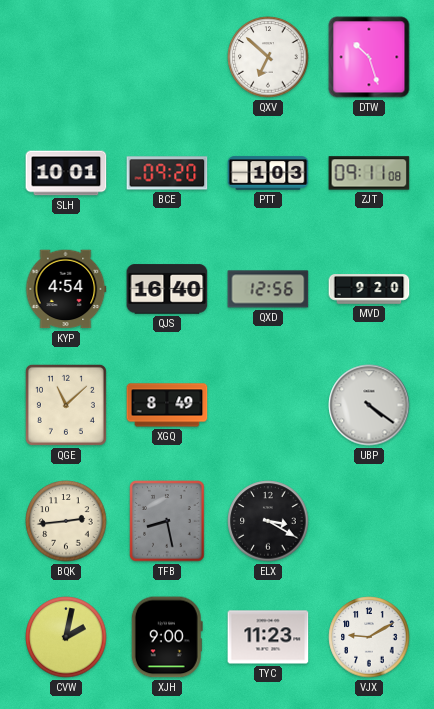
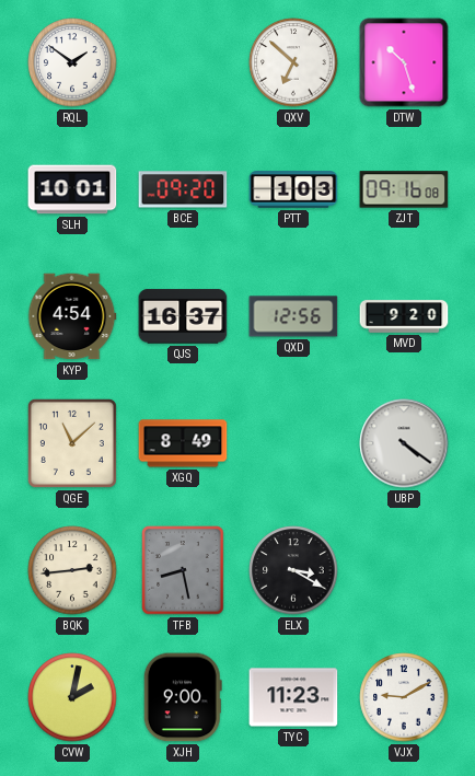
RQL: none -> 1:51 (72, 62)
ZJT: 09:11 -> 09:16 (404, 189)
QJS: 16:40 -> 16:37 (183, 316)
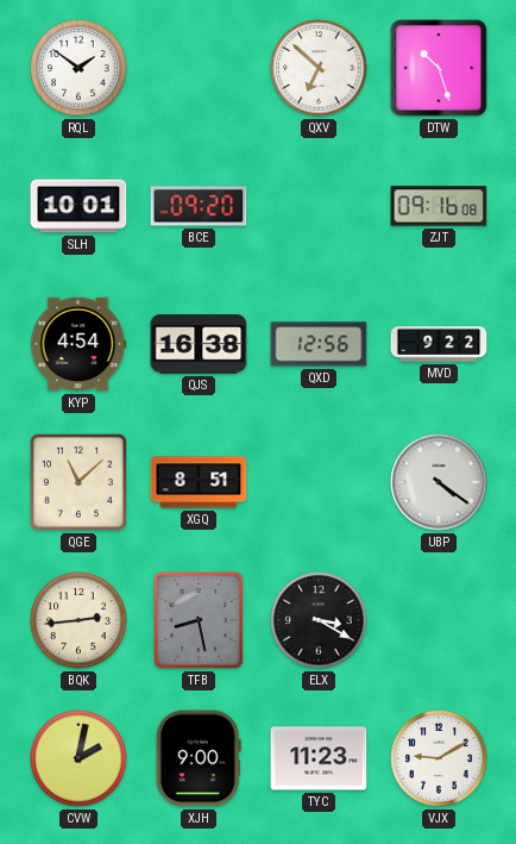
PTT: 1:03 -> none (293, 189)
QJS: 16:37 -> 16:38 (199, 344)
MVD: 9:20 -> 9:22 (439, 344)
XGQ: 8:49 -> 8:51 (199, 482)
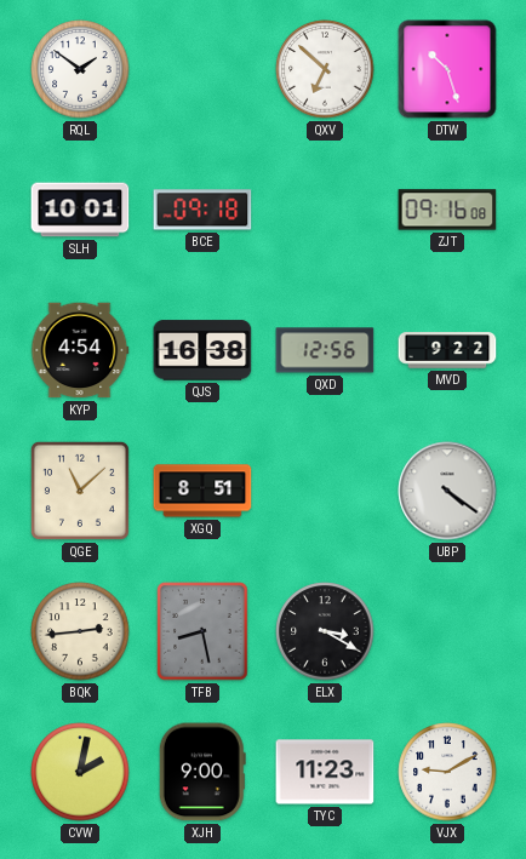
BCE: 09:20 -> 09:18 (202, 210)
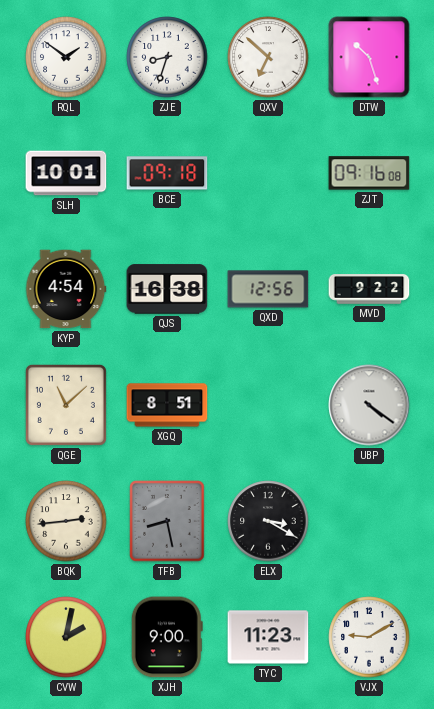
ZJE: none -> 8:33 (167, 57)
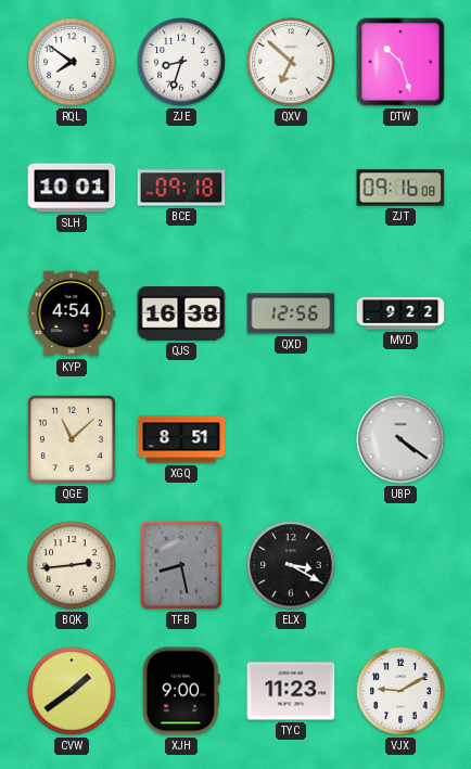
RQL: 1:51 -> 7:51 (72, 62)
CVW: 2:02 -> 1:39 (72, 691)
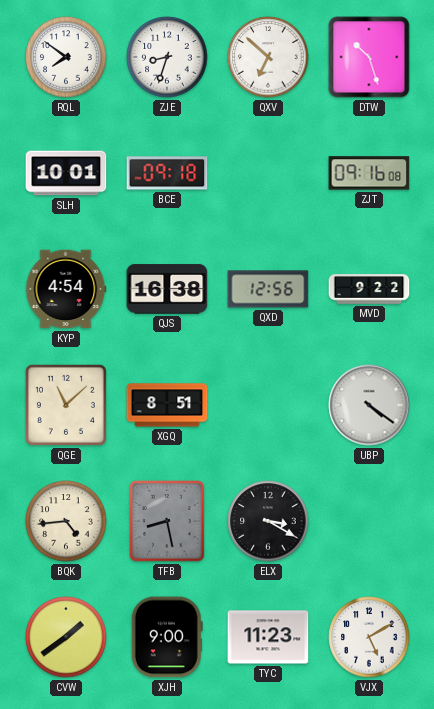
BQK: 2:44 -> 4:44 (66, 521)
VJX: 9:10 -> 5:10 (369, 637)
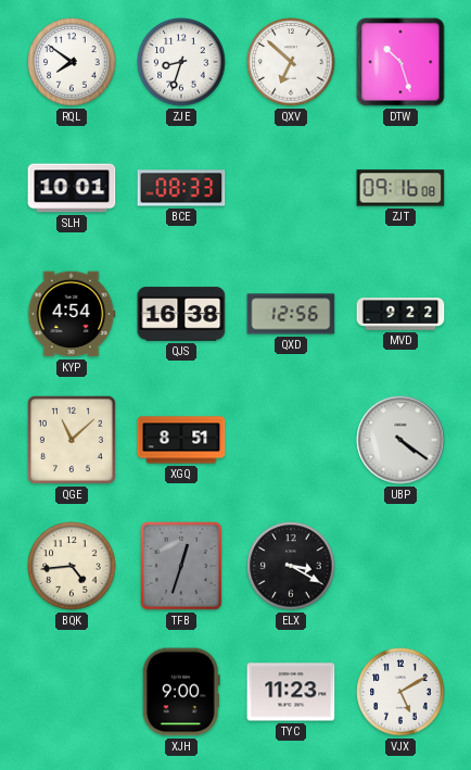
BCE: 09:18 -> 08:33 (181, 188)
TFB: 8:28 -> 12:33 (181, 566)
CVW: 1:39 -> none (66, 637)
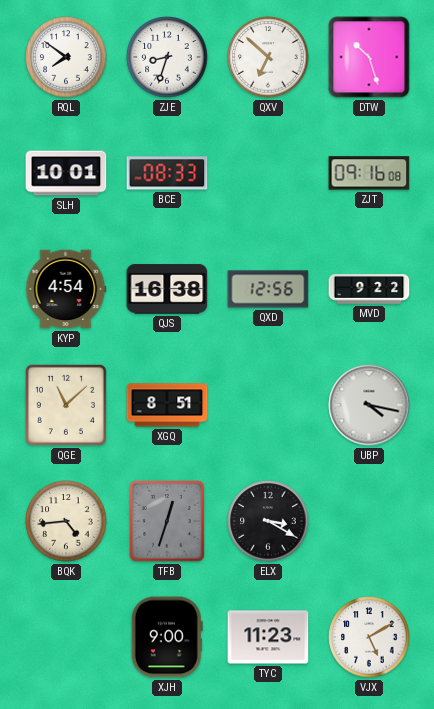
UBP: 4:21 -> 4:17 (369, 405)
